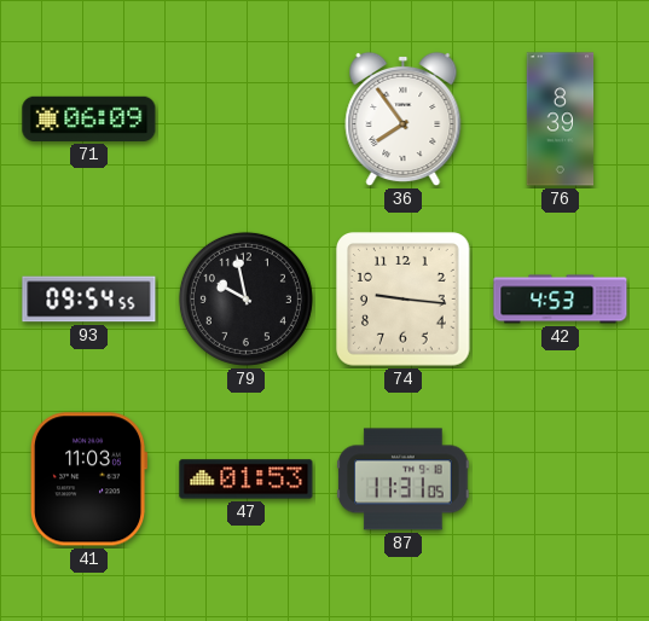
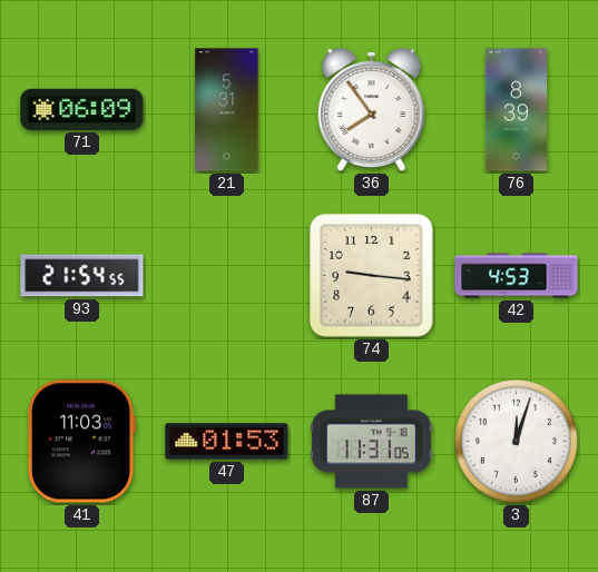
21: none -> 5:31 (227, 110)
93: 09:54 -> 21:54 (82, 276)
79: 9:58 -> none (245, 298)
3: none -> 12:03 (516, 441)
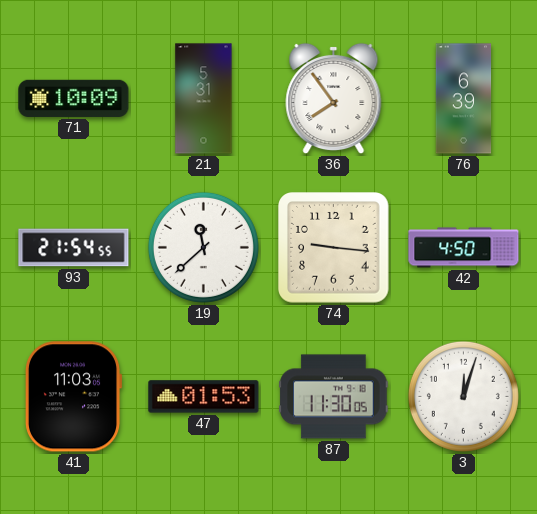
71: 06:09 -> 10:09 (74, 98)
76: 8:39 -> 6:39 (464, 99)
19: none -> 11:38 (203, 247)
42: 4:53 -> 4:50 (464, 248)
87: 11:31 -> 11:30 (334, 397)
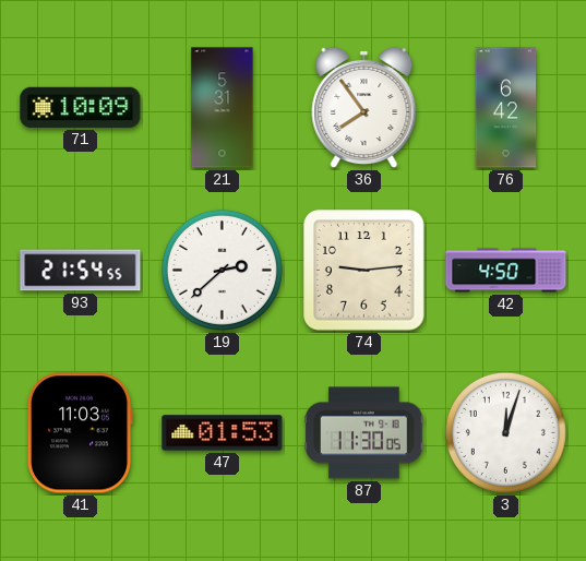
76: 6:39 -> 6:42 (506, 108)
19: 11:38 -> 2:38 (222, 270)
74: 9:16 -> 9:14 (364, 271)
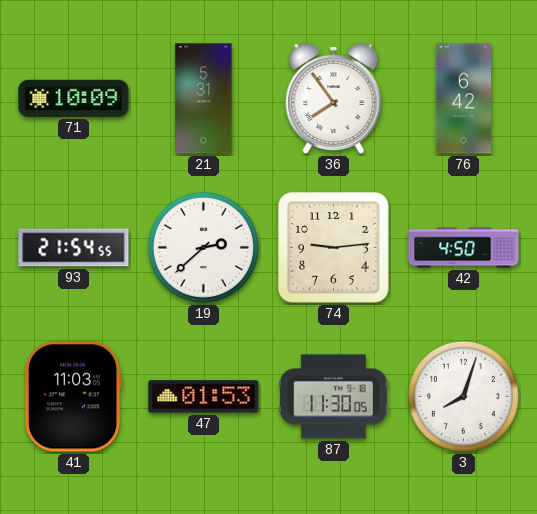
3: 12:03 -> 8:03 (463, 396)
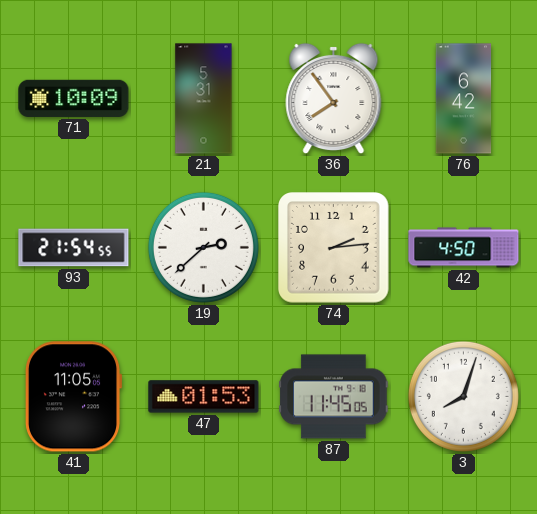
74: 9:14 -> 2:14 (334, 248)
41: 11:03 -> 11:05 (73, 397)
87: 11:30 -> 11:45 (334, 397)
